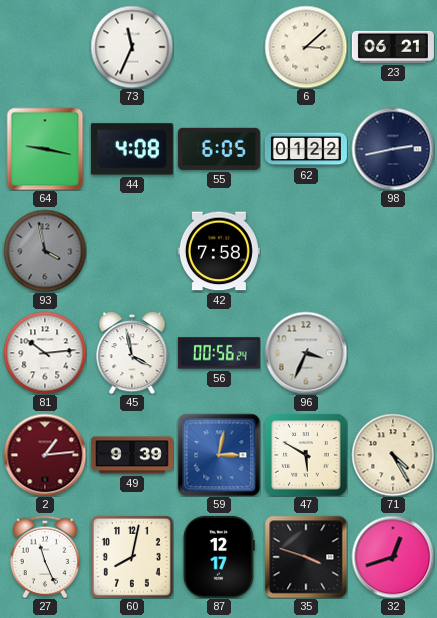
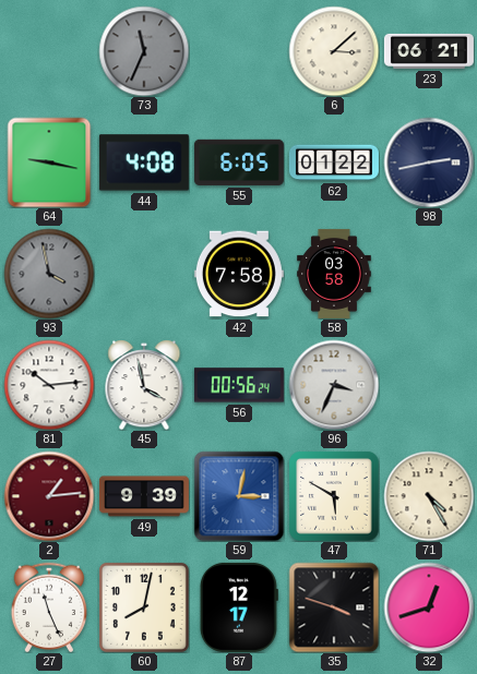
73 dial: white -> grey (144, 51)
58: none -> 03:58 (334, 274)
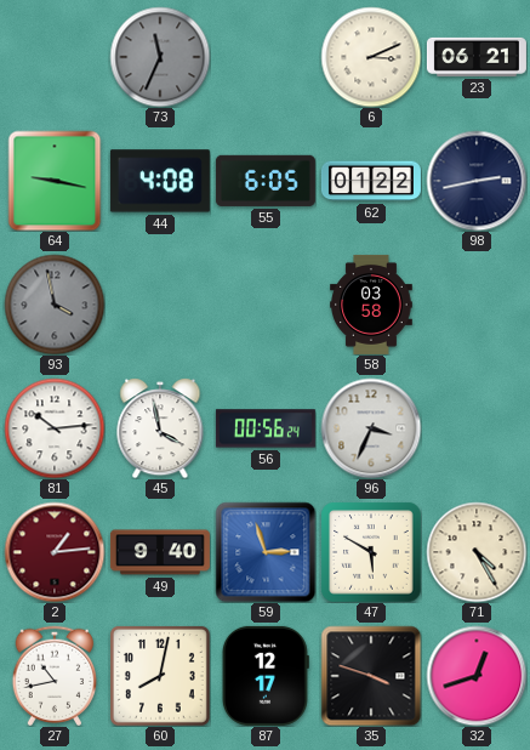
6: 3:08 -> 3:11 (371, 57)
42: 7:58 -> none (239, 274)
49: 9:39 -> 9:40 (160, 552)
59: 3:02 -> 2:57 (266, 552)
27: 11:26 -> 10:43 (55, 676)
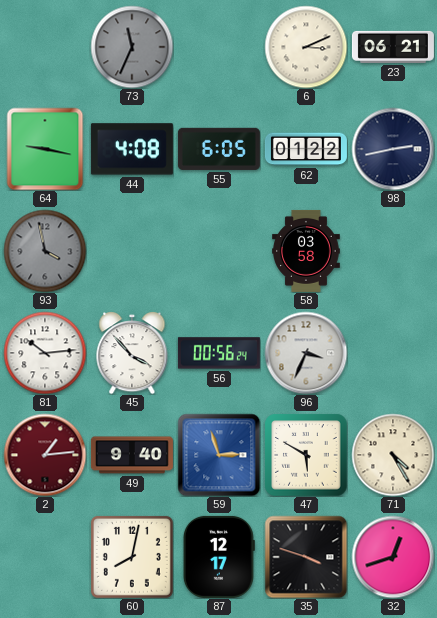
45: 3:58 -> 3:53 (132, 353)
27: 10:43 -> none (55, 676)
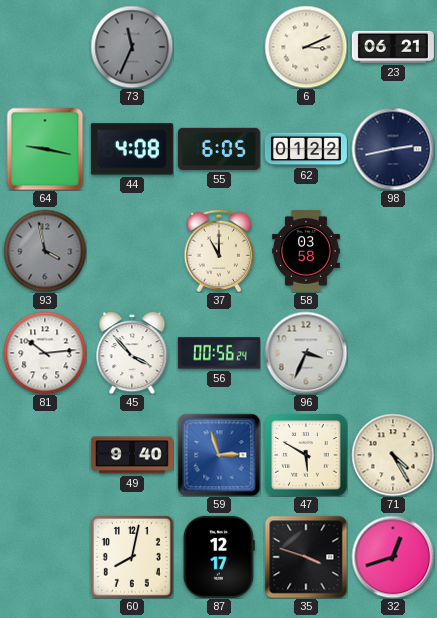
37: none -> 11:00 (219, 251)
2: 1:14 -> none (45, 455)
